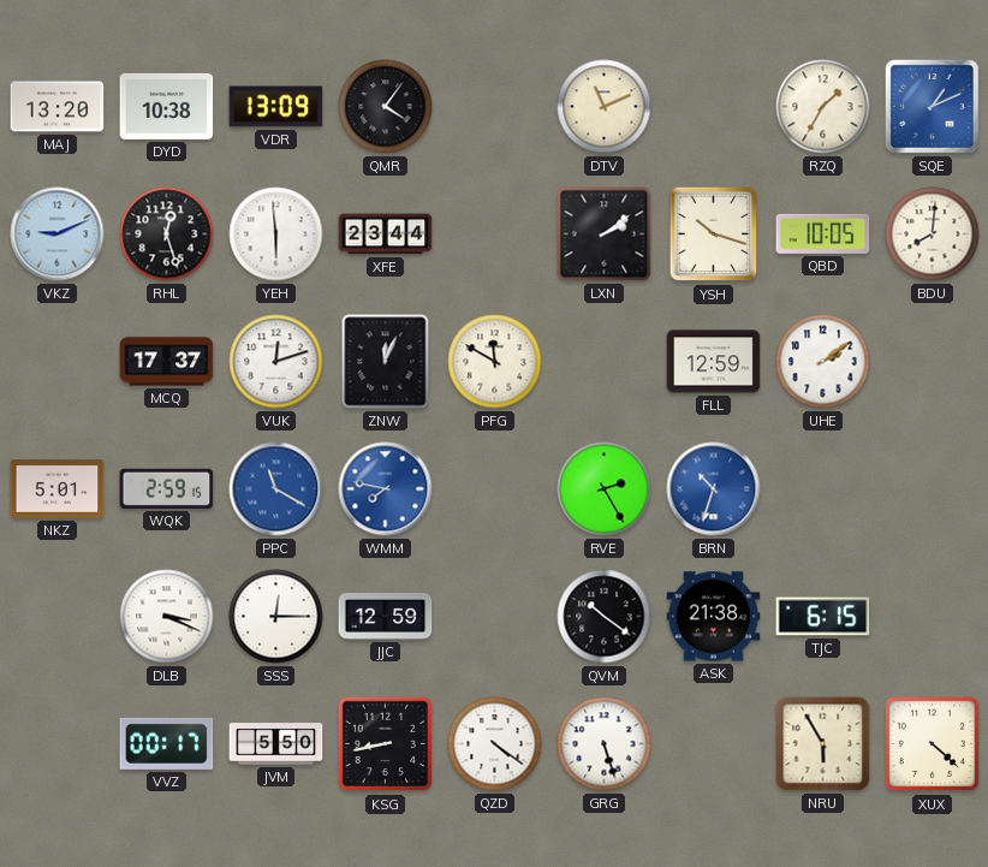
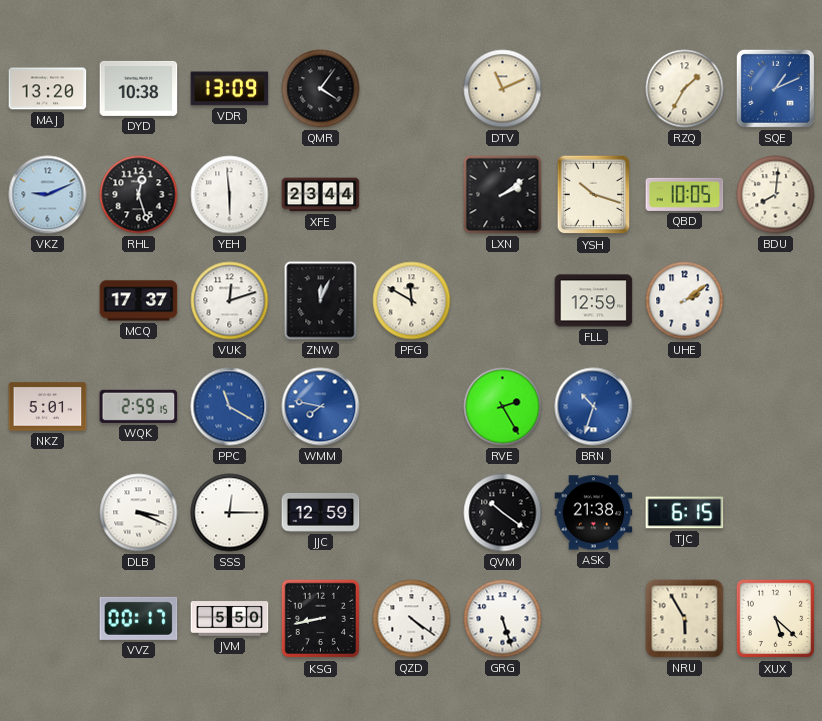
XUX: 4:22 -> 5:22 (776, 619)
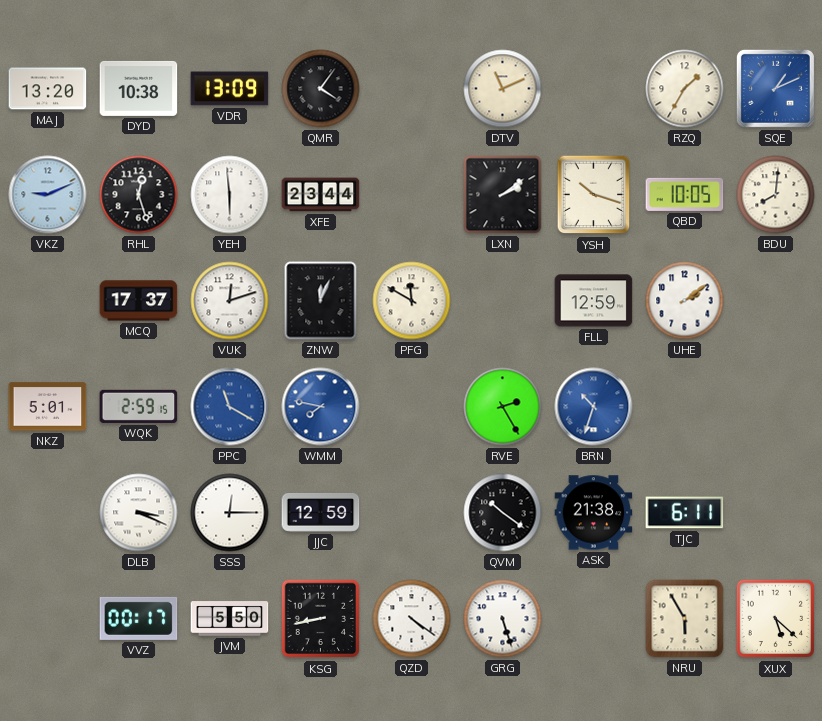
TJC: 6:15 -> 6:11 (685, 513)
